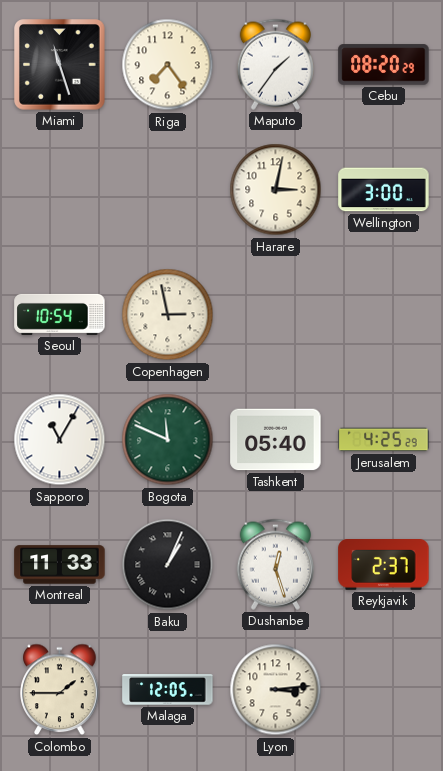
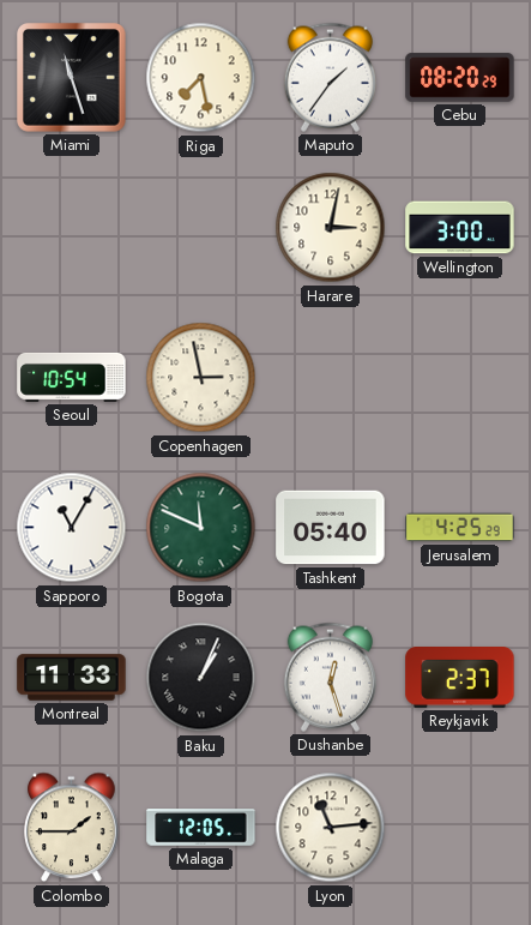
Riga: 7:24 -> 7:28 (201, 78)
Lyon: 3:14 -> 11:14 (331, 828)
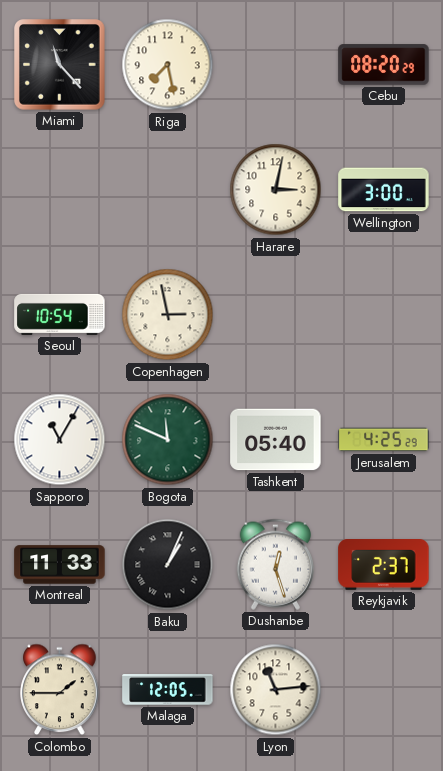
Miami: 11:27 -> 11:23 (60, 65)
Maputo: 1:36 -> none (330, 77)
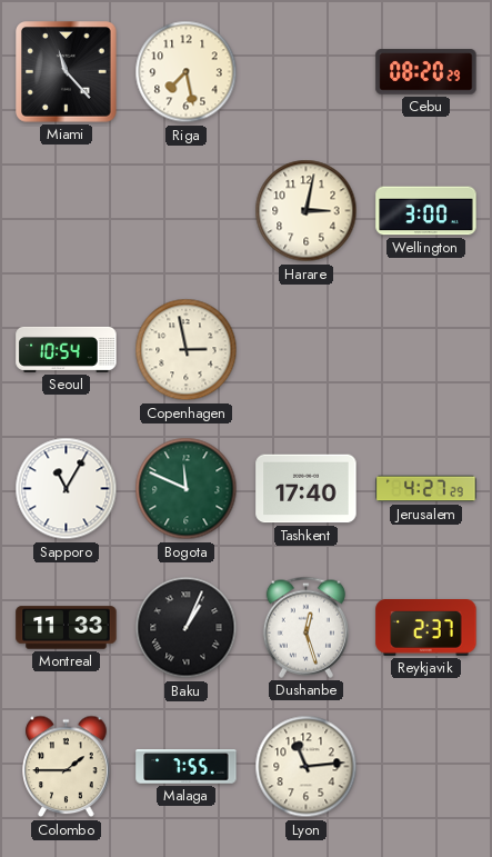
Tashkent: 05:40 -> 17:40 (307, 489)
Jerusalem: 4:25 -> 4:27 (426, 489)
Malaga: 12:05 -> 7:55 (187, 767)
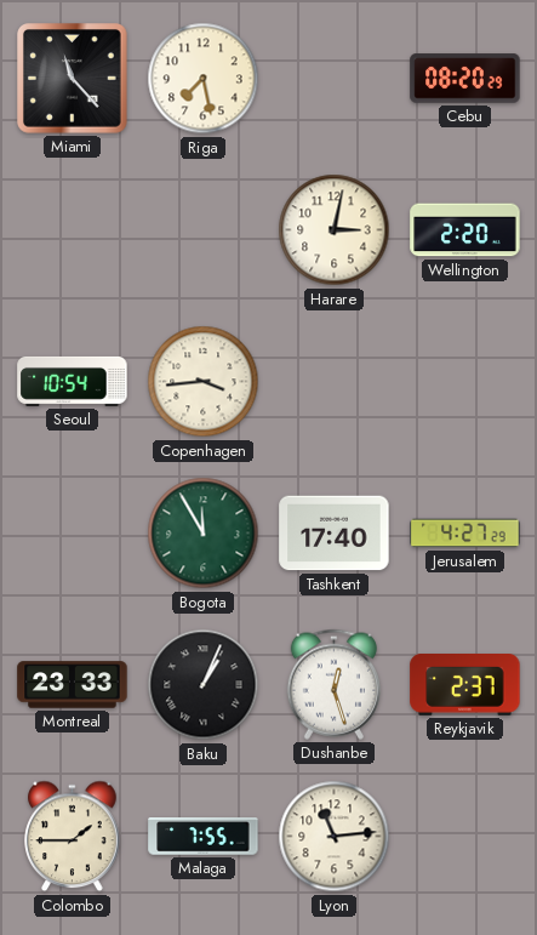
Wellington: 3:00 -> 2:20 (465, 230)
Copenhagen: 2:58 -> 3:44 (204, 382)
Sapporo: 11:05 -> none (67, 489)
Bogota: 11:49 -> 11:55 (204, 534)
Montreal: 11:33 -> 23:33 (73, 685)
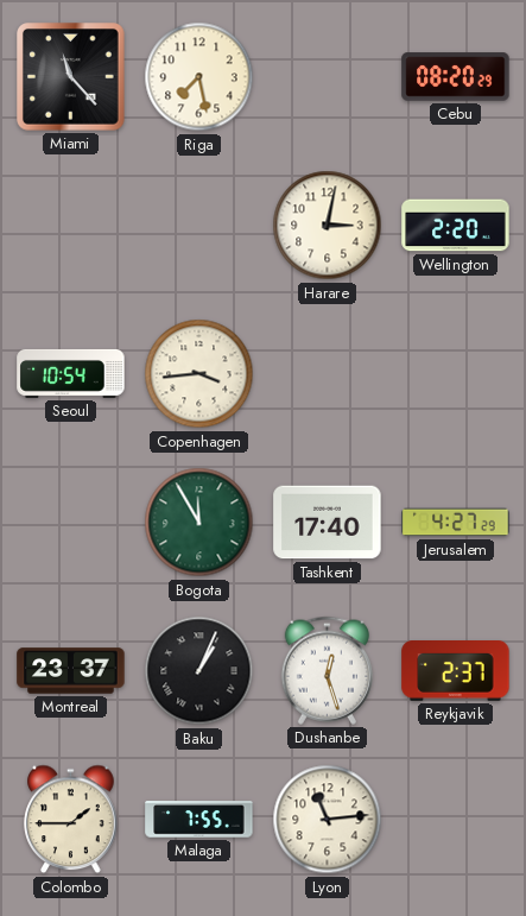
Montreal: 23:33 -> 23:37 (71, 671)
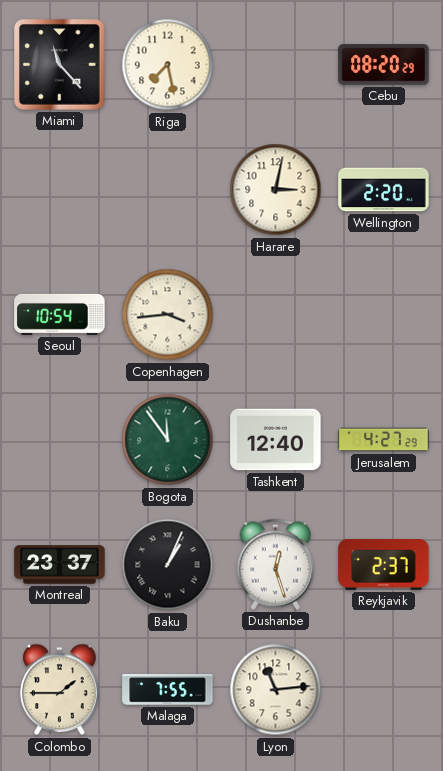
Bogota: 11:55 -> 11:54 (168, 440)
Tashkent: 17:40 -> 12:40 (276, 440)
